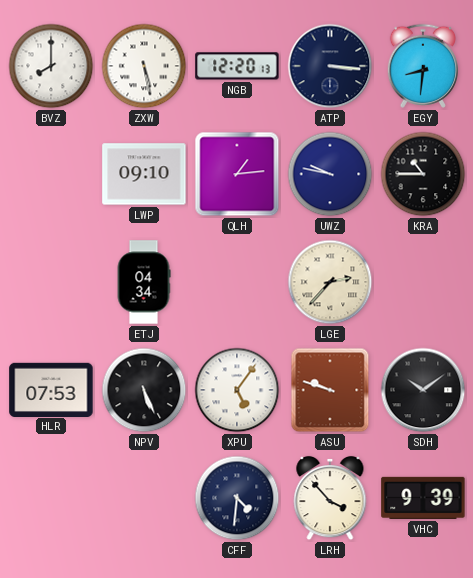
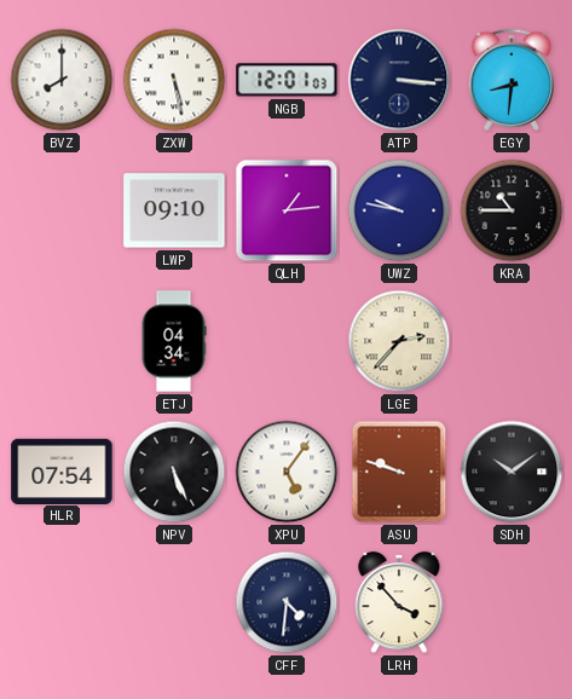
NGB: 12:20 -> 12:01 (287, 80)
HLR: 07:53 -> 07:54 (62, 470)
VHC: 9:39 -> none (423, 498)
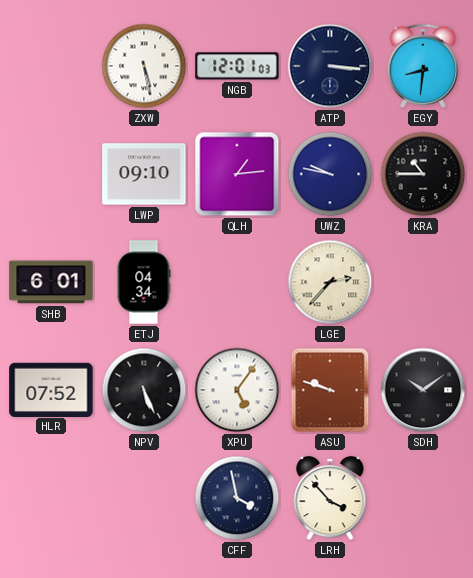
BVZ: 8:00 -> none (62, 80)
SHB: none -> 6:01 (51, 282)
HLR: 07:54 -> 07:52 (51, 389)
CFF: 4:31 -> 3:58 (237, 498)
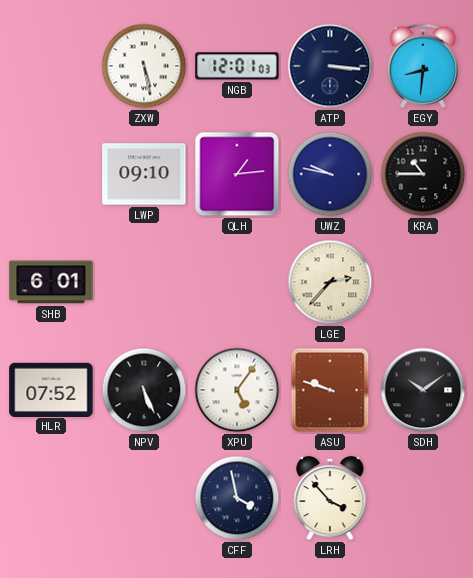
ETJ: 04:34 -> none (144, 282)
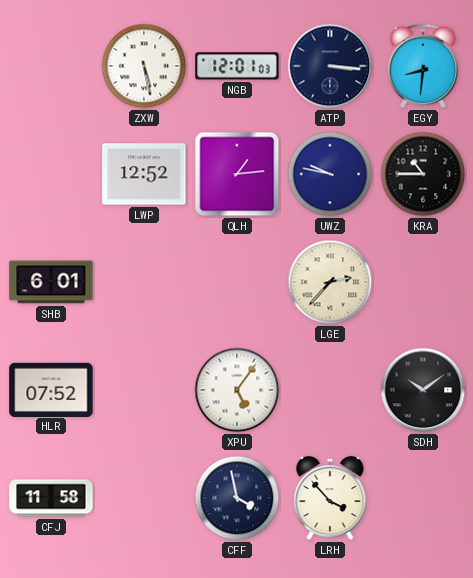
LWP: 09:10 -> 12:52 (144, 174)
NPV: 5:26 -> none (144, 390)
ASU: 9:48 -> none (330, 390)
CFJ: none -> 11:58 (51, 498)
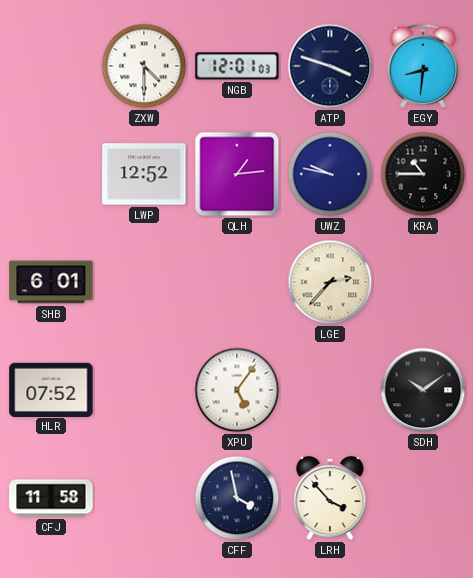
ZXW: 5:28 -> 4:30 (144, 66)
ATP: 3:16 -> 3:48 (330, 66)
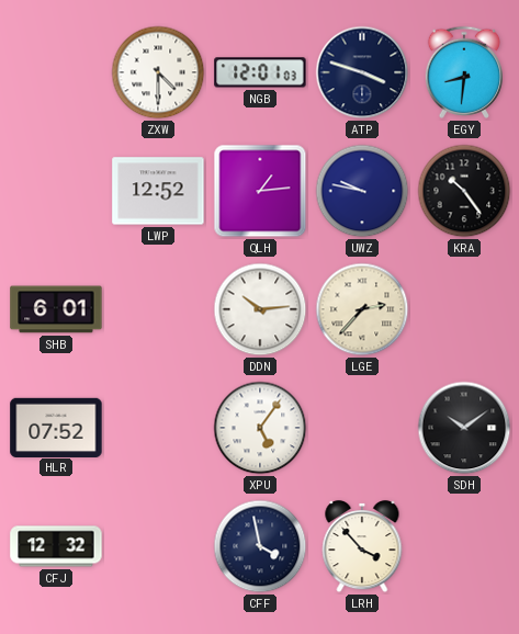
KRA: 10:45 -> 10:24 (464, 191)
DDN: none -> 10:14 (260, 309)
CFJ: 11:58 -> 12:32 (56, 546)
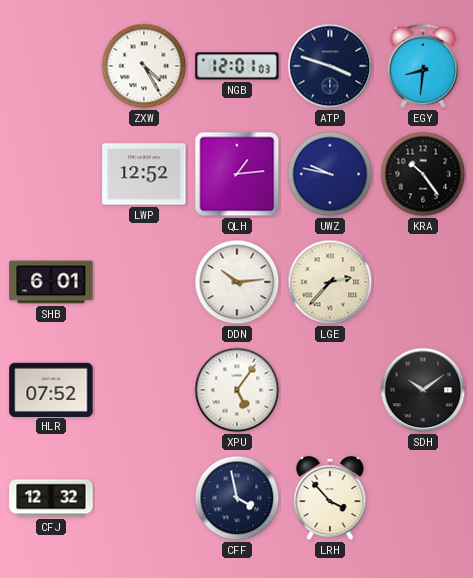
ZXW: 4:30 -> 4:25 (144, 66)
